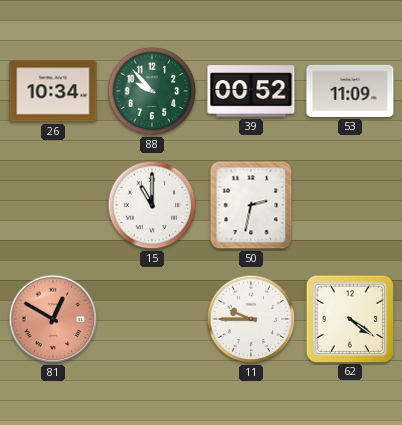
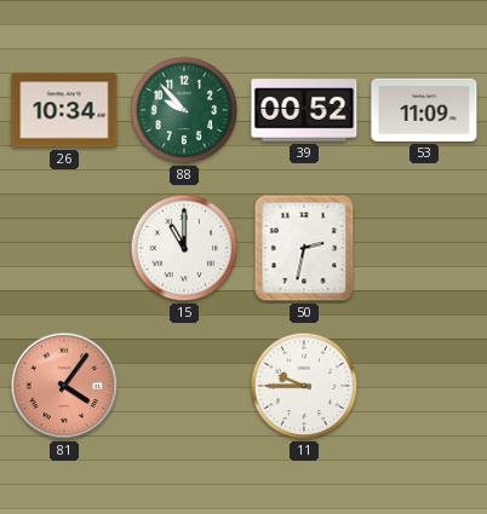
81: 12:50 -> 4:06 (64, 386)
62: 4:21 -> none (349, 318)
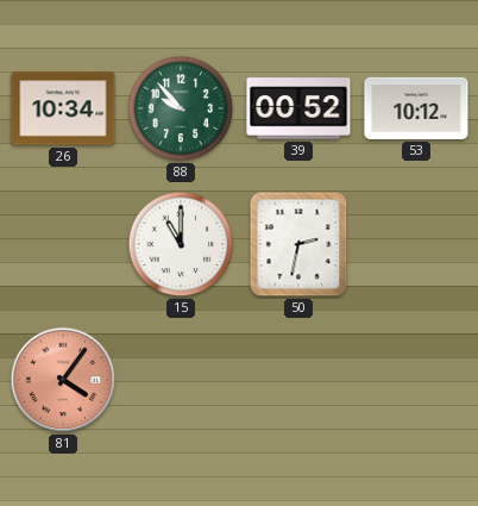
53: 11:09 -> 10:12 (416, 108)
11: 9:45 -> none (304, 386)
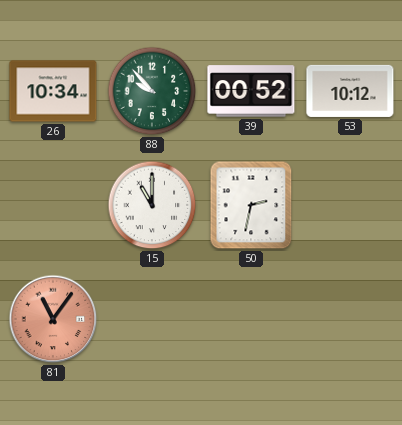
81: 4:06 -> 11:06 (53, 319)
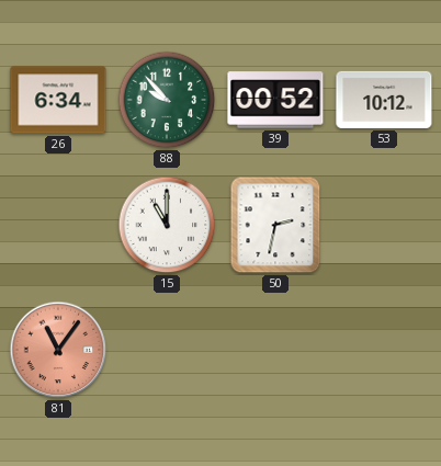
26: 10:34 -> 6:34 (58, 100)
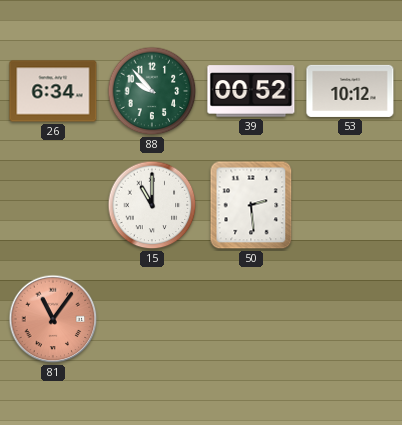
50: 2:32 -> 2:29 (251, 205)
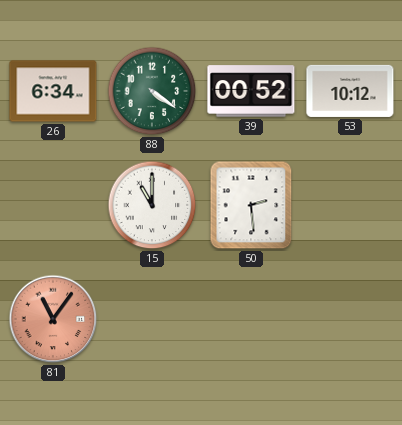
88: 9:53 -> 4:21 (152, 91)
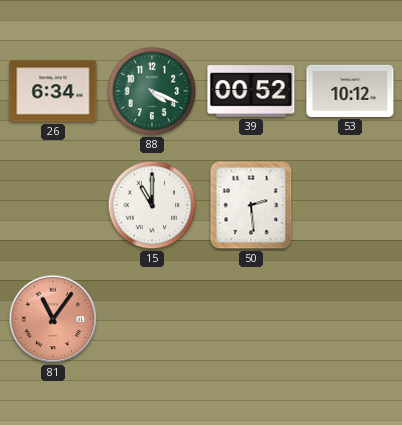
88: 4:21 -> 4:19 (152, 91)
